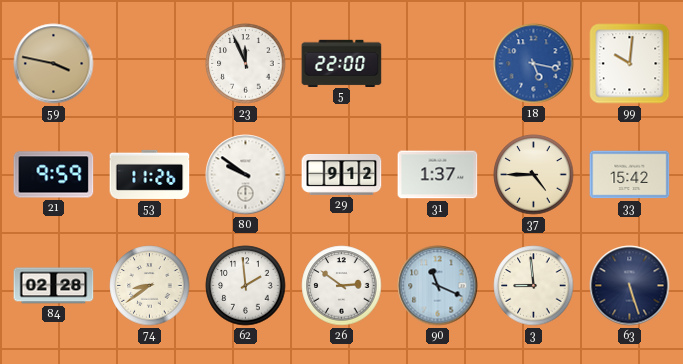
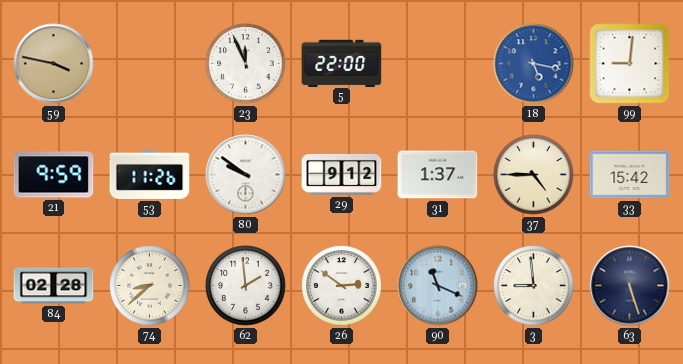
99: 10:01 -> 9:01 (630, 64)
74: 8:39 -> 8:38 (150, 286)
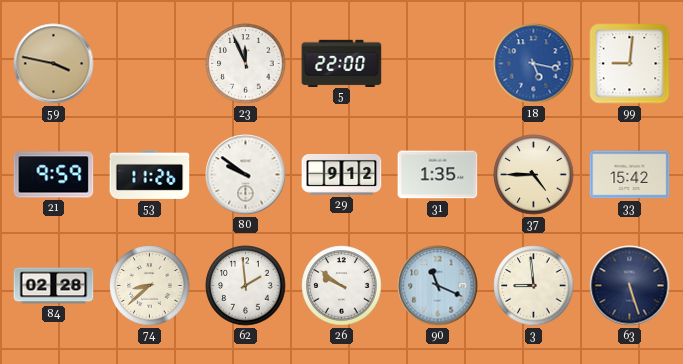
31: 1:37 -> 1:35 (438, 175)
26: 2:51 -> 9:51 (342, 286)
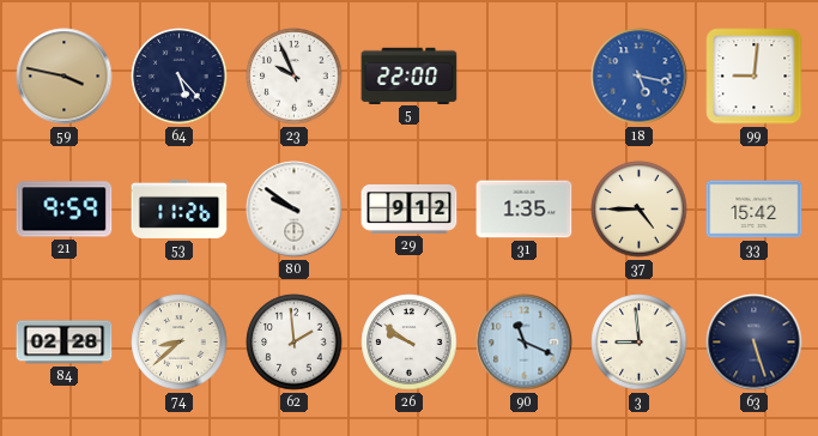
64: none -> 5:23 (180, 77)
23: 11:56 -> 9:56 (295, 77)
